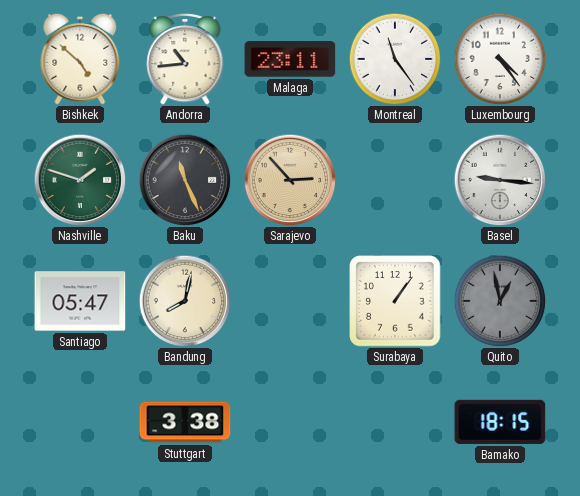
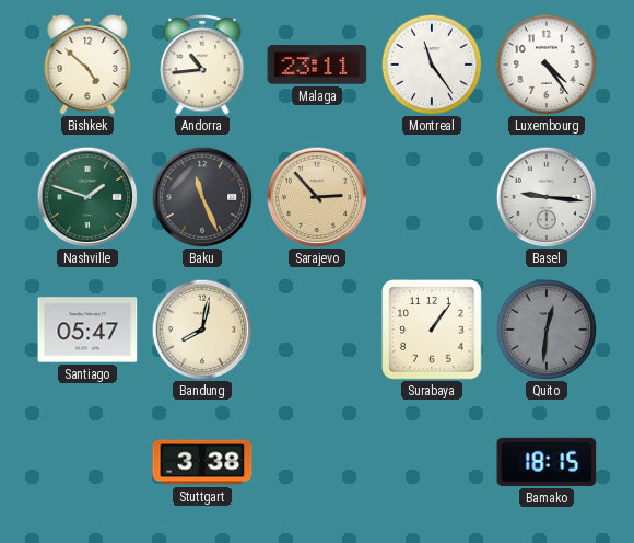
Quito: 12:58 -> 12:31 (547, 330)
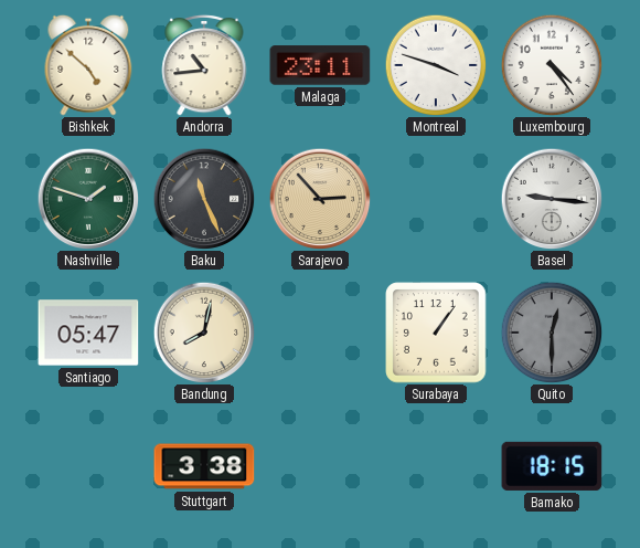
Montreal: 11:24 -> 3:48 (436, 65)
Quito: 12:31 -> 12:30 (552, 333)
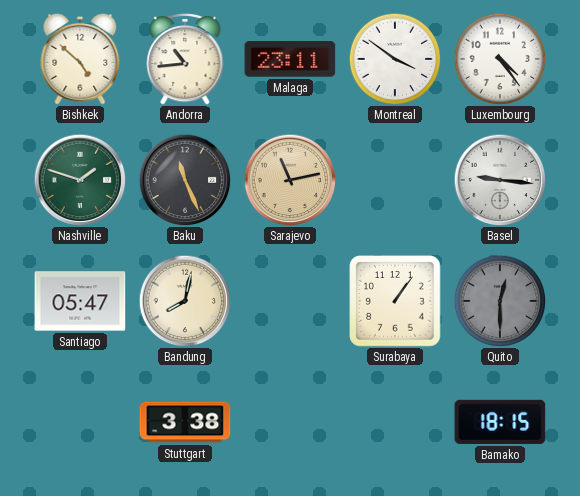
Montreal: 3:48 -> 3:51 (395, 59)
Sarajevo: 2:53 -> 11:13 (290, 180)
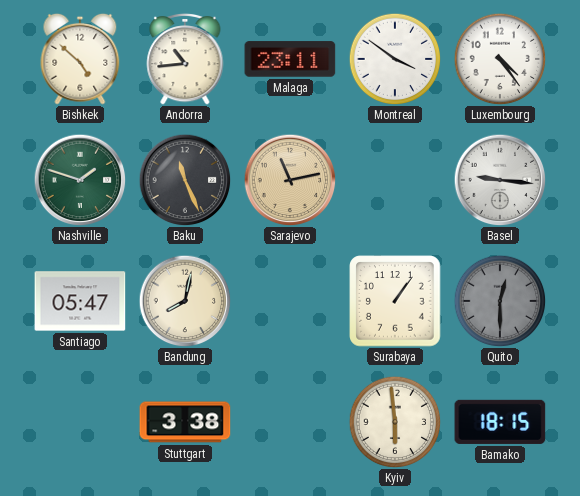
Kyiv: none -> 5:59 (395, 422)
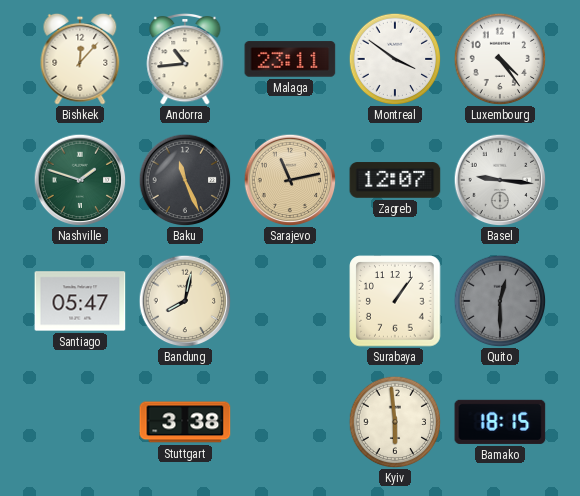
Bishkek: 4:52 -> 12:07 (80, 59)
Zagreb: none -> 12:07 (395, 180)
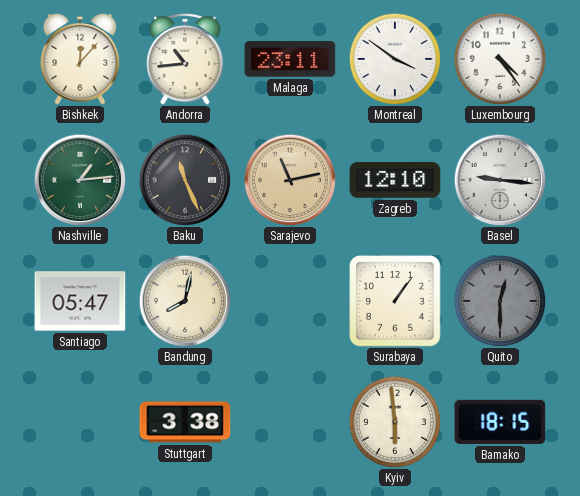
Nashville: 1:48 -> 1:14 (80, 180)
Zagreb: 12:07 -> 12:10 (395, 180)
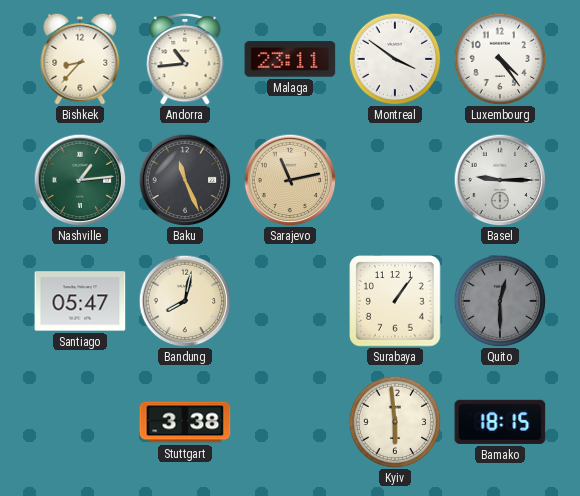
Bishkek: 12:07 -> 8:37 (80, 59)
Zagreb: 12:10 -> none (395, 180)
Basel: 9:16 -> 9:15 (500, 180)
